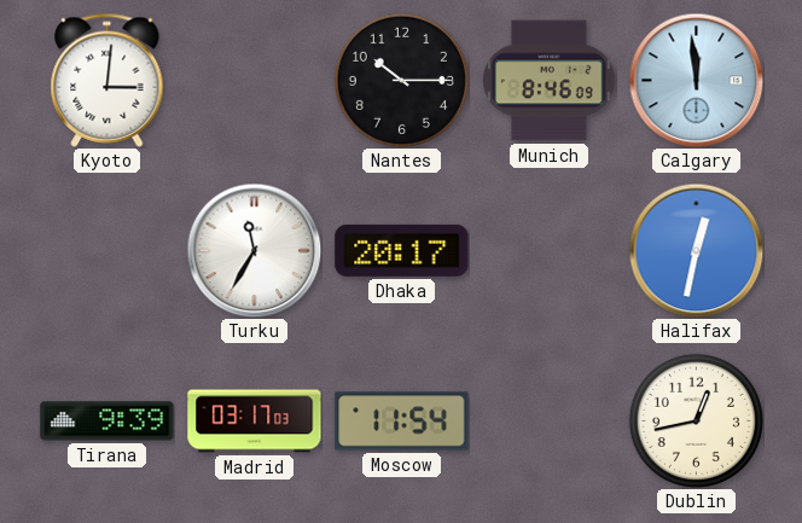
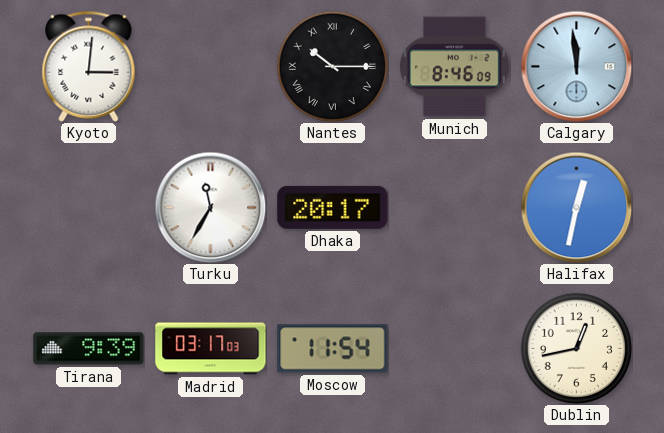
Nantes numerals: Arabic -> Roman (332, 66)
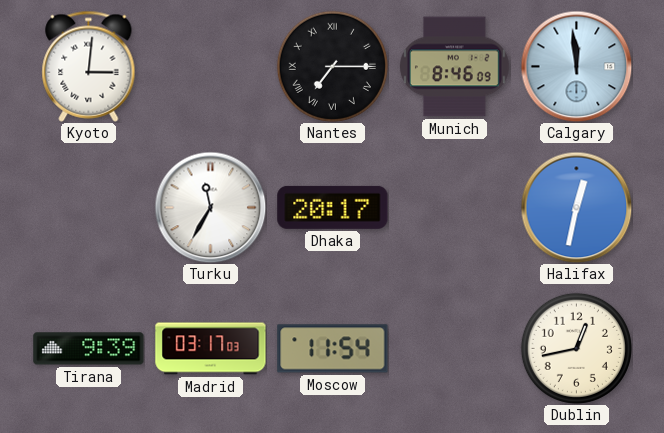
Nantes: 10:15 -> 7:15 (332, 66)
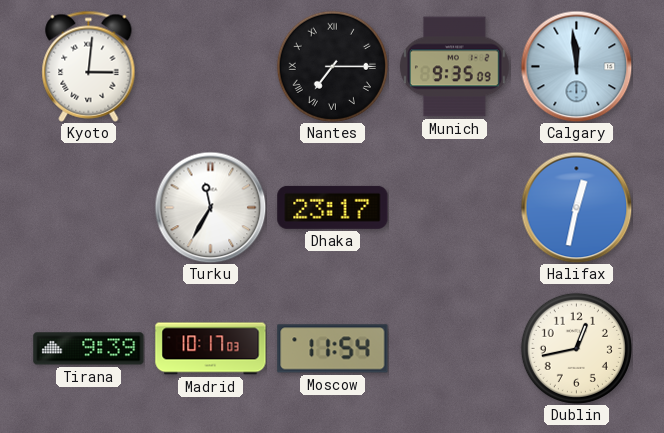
Munich: 8:46 -> 9:35 (454, 67)
Dhaka: 20:17 -> 23:17 (333, 207)
Madrid: 03:17 -> 10:17 (211, 349)
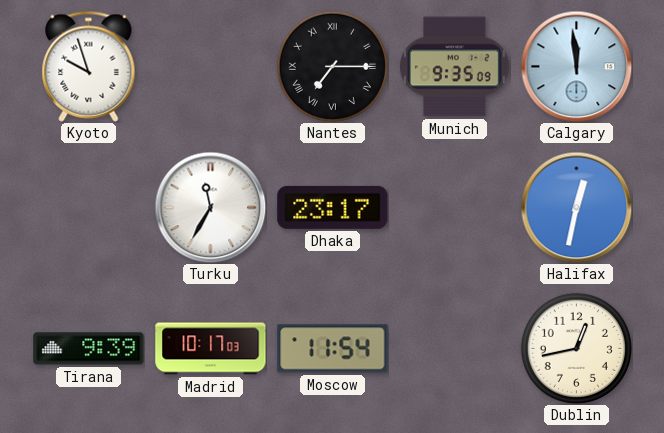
Kyoto: 3:01 -> 9:57 (89, 66)
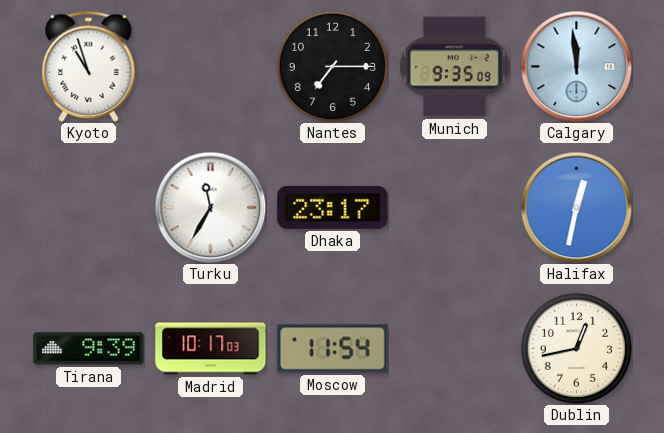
Kyoto: 9:57 -> 10:57 (89, 66)
Nantes numerals: Roman -> Arabic (332, 66)
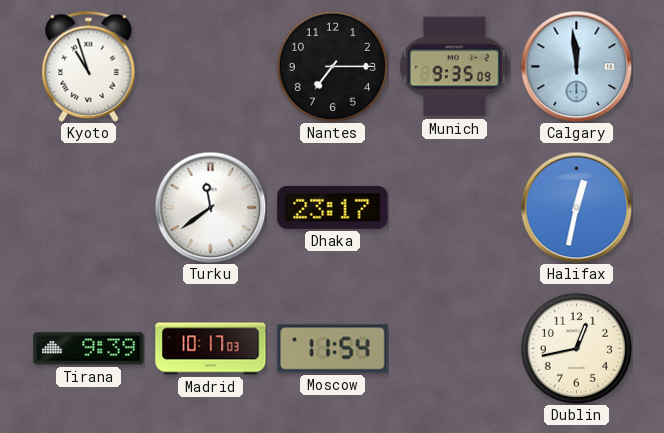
Turku: 11:35 -> 11:39 (210, 207)
